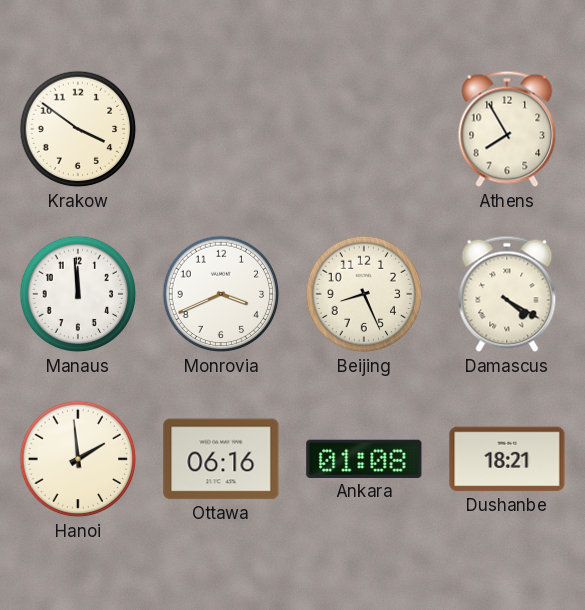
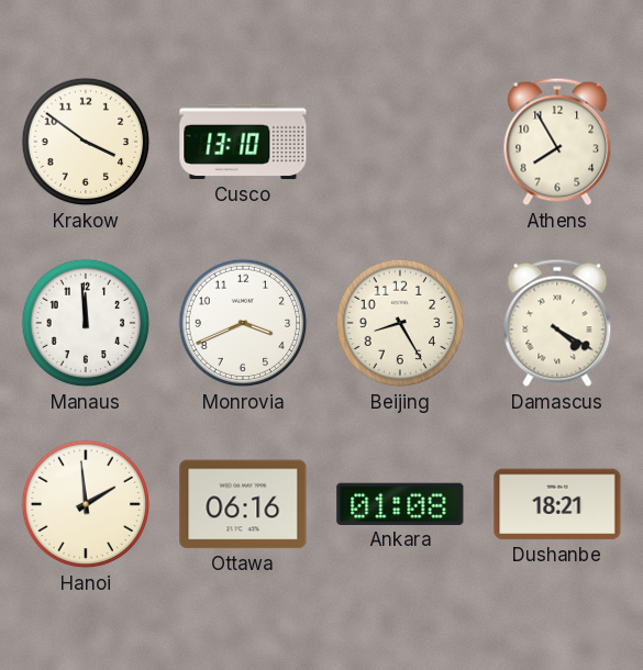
Cusco: none -> 13:10 (243, 142)
Beijing: 8:26 -> 8:25 (400, 323)
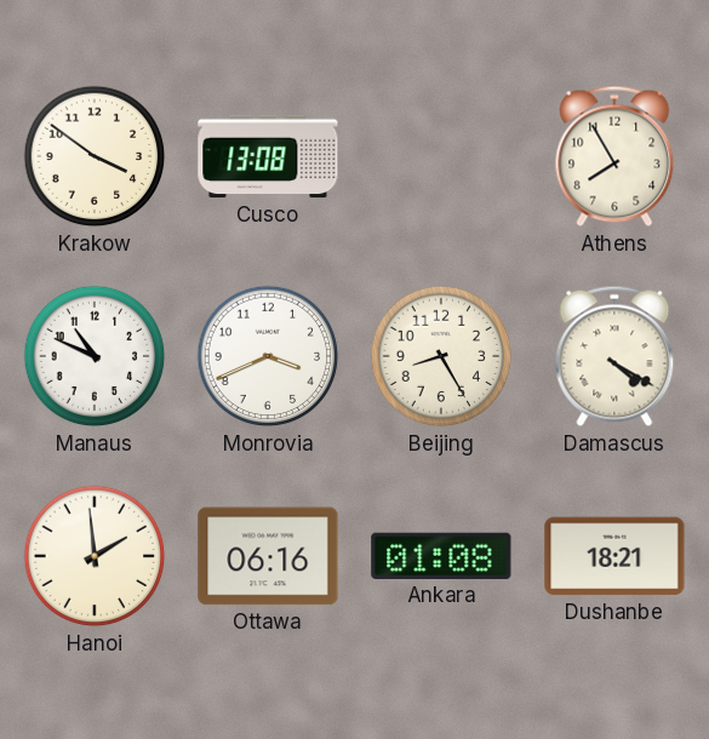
Cusco: 13:10 -> 13:08 (268, 156)
Manaus: 11:59 -> 10:49 (95, 356)
